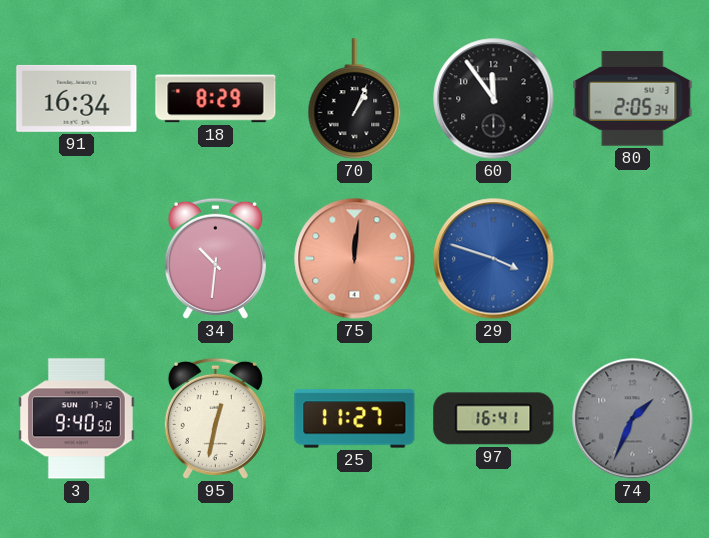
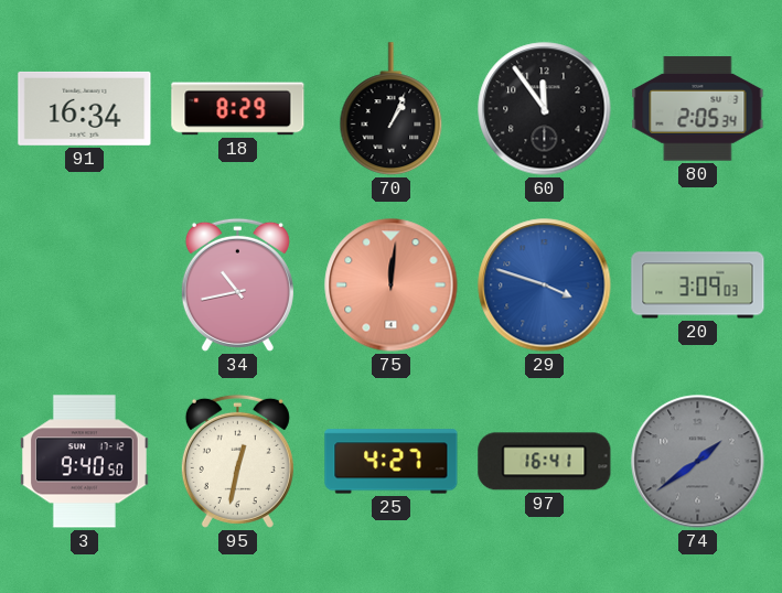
34: 10:31 -> 10:43 (237, 284)
20: none -> 3:09 (698, 285)
25: 11:27 -> 4:27 (392, 462)
74: 1:34 -> 1:39 (698, 462)
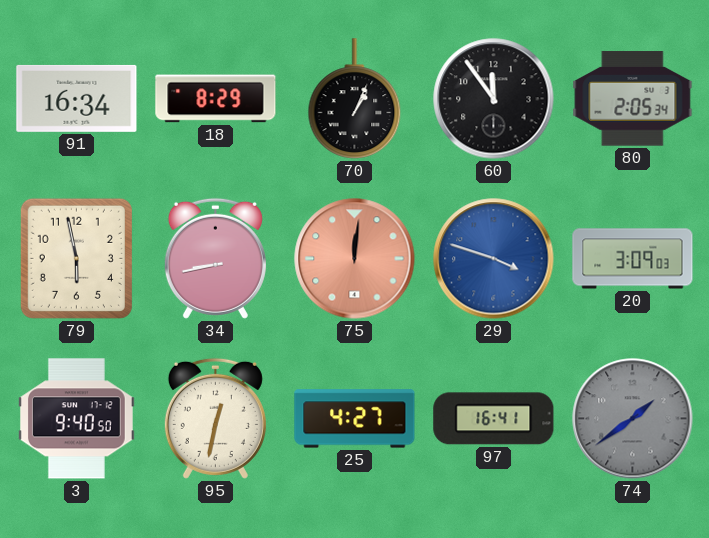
79: none -> 5:58 (76, 258)
34: 10:43 -> 8:43 (215, 258)
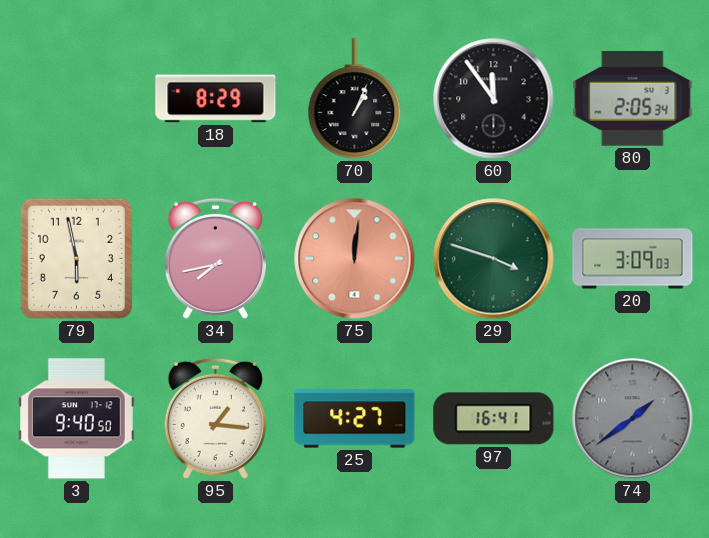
91: 16:34 -> none (77, 98)
34: 8:43 -> 7:43 (215, 258)
29 dial: blue -> green (494, 259)
95: 12:32 -> 1:16 (215, 418)
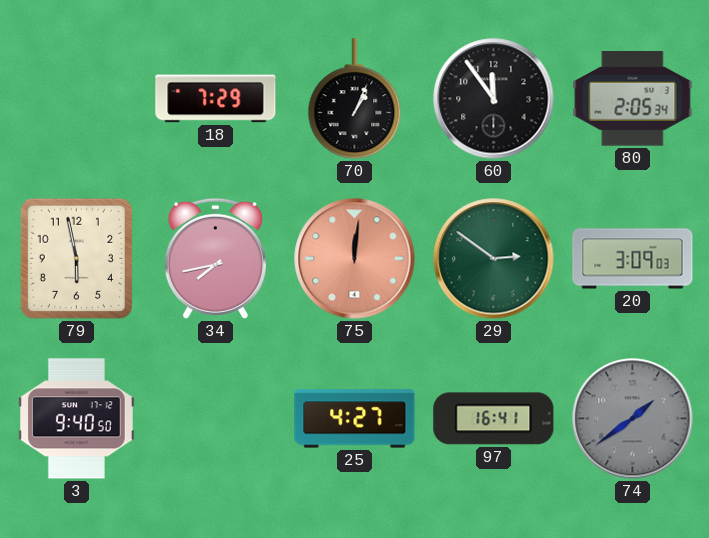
18: 8:29 -> 7:29 (216, 99)
29: 3:48 -> 2:51 (494, 259)
95: 1:16 -> none (215, 418)
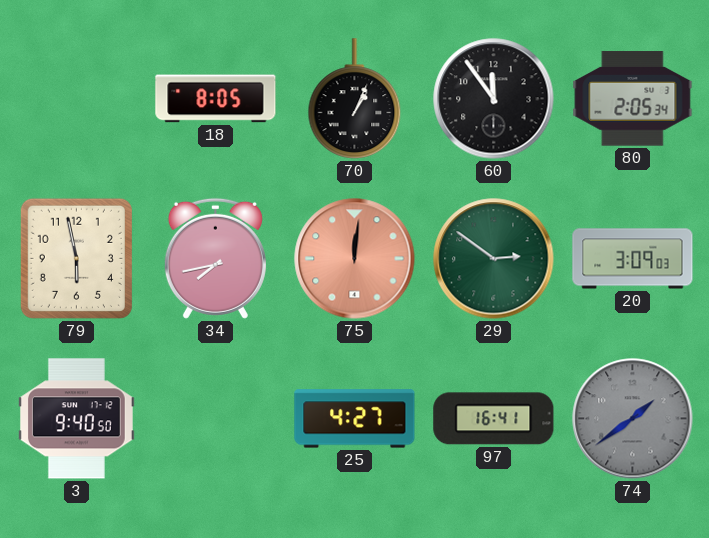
18: 7:29 -> 8:05 (216, 99)
